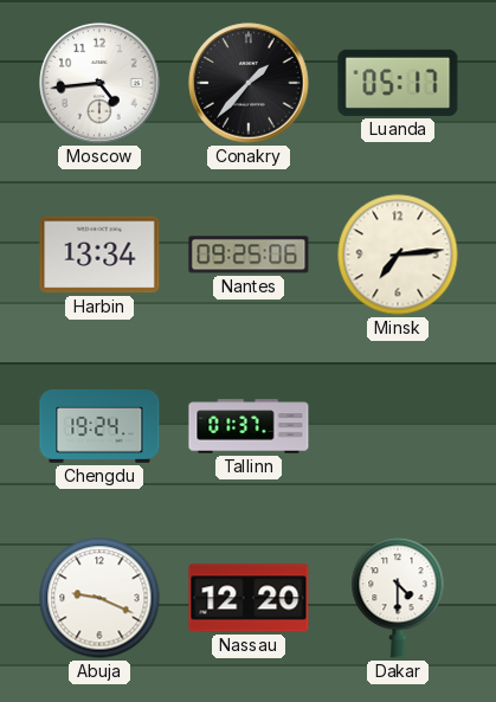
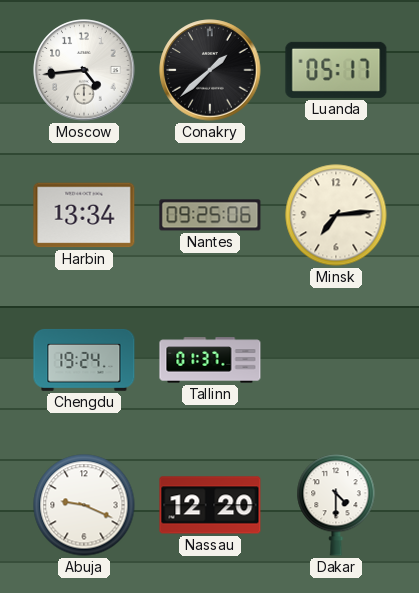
Conakry: 1:37 -> 1:38 (210, 70)
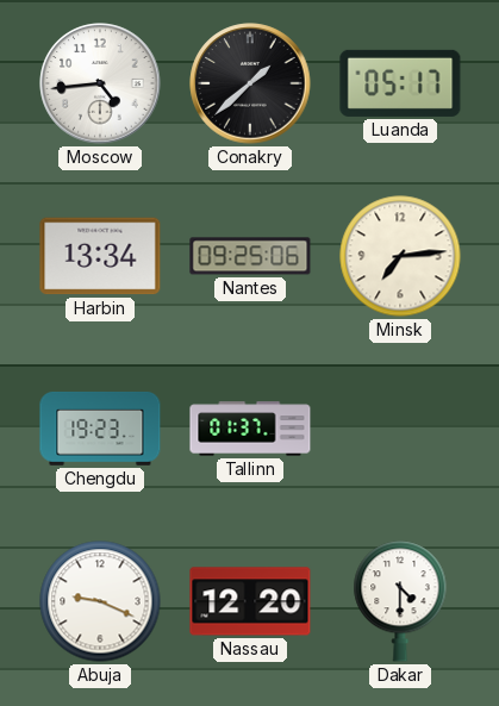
Chengdu: 19:24 -> 19:23 (100, 429)
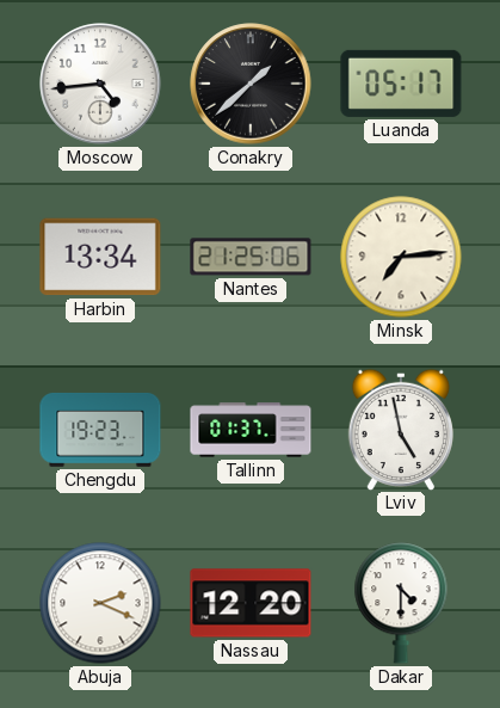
Nantes: 09:25 -> 21:25 (251, 257)
Lviv: none -> 4:58 (401, 429)
Abuja: 9:19 -> 2:19 (100, 603)
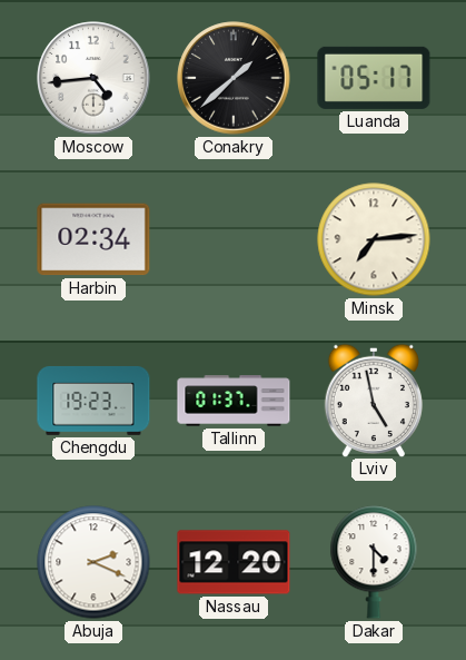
Harbin: 13:34 -> 02:34 (93, 239)
Nantes: 21:25 -> none (251, 257)
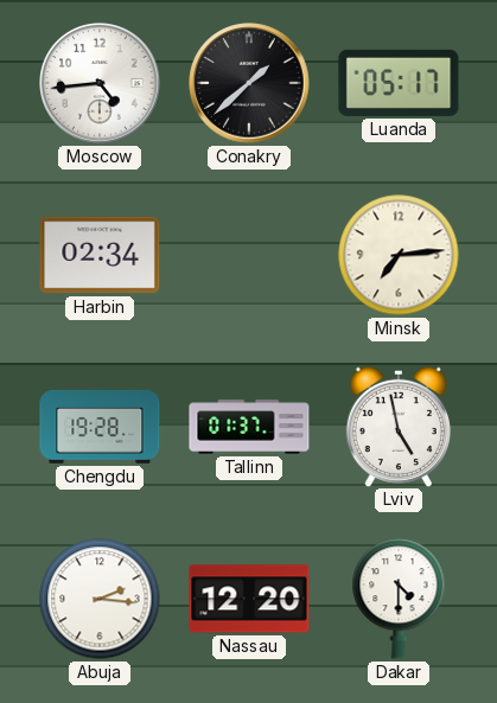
Chengdu: 19:23 -> 19:28 (100, 427)
Abuja: 2:19 -> 2:16 (100, 599)
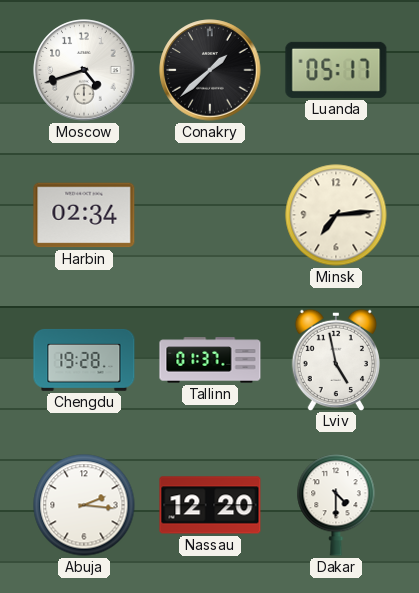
Moscow: 4:44 -> 4:42 (84, 70)
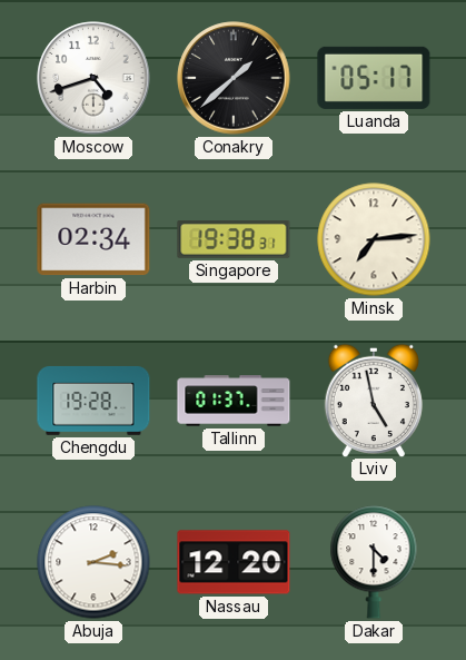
Singapore: none -> 19:38 (234, 240)
